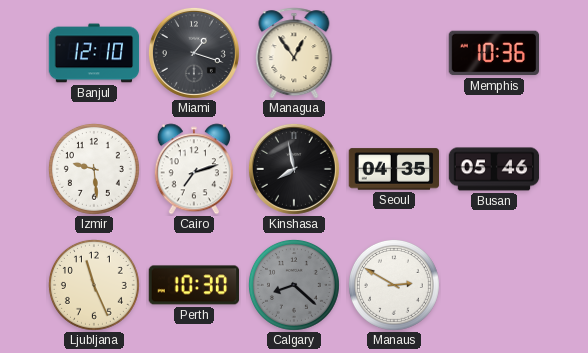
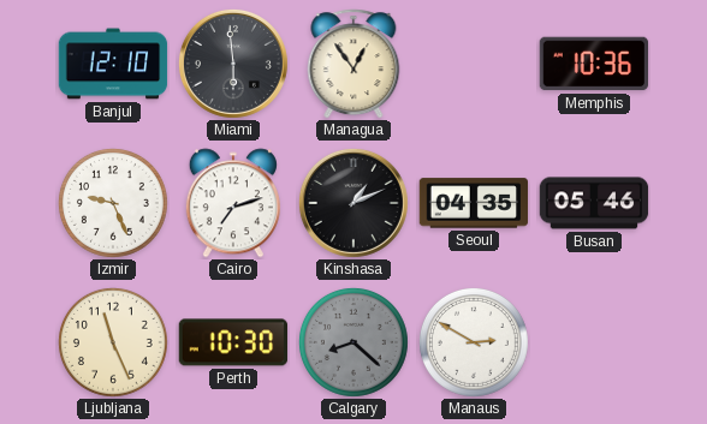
Miami: 1:18 -> 5:59 (233, 64)
Izmir: 9:29 -> 9:26 (113, 203)
Kinshasa: 7:58 -> 1:11 (353, 203)
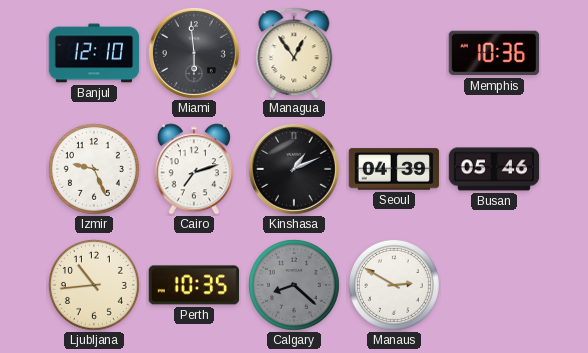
Seoul: 04:35 -> 04:39 (394, 169)
Ljubljana: 11:26 -> 10:44 (94, 285)
Perth: 10:30 -> 10:35 (194, 285)
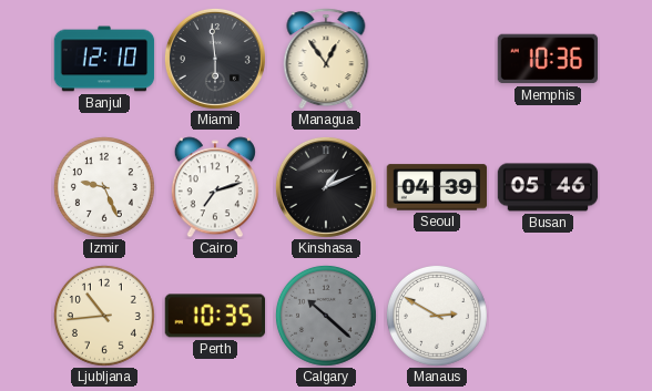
Calgary: 8:22 -> 10:22 (326, 316)
